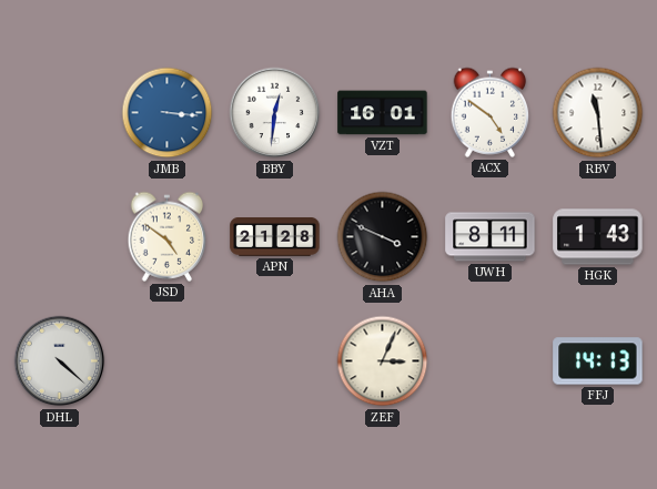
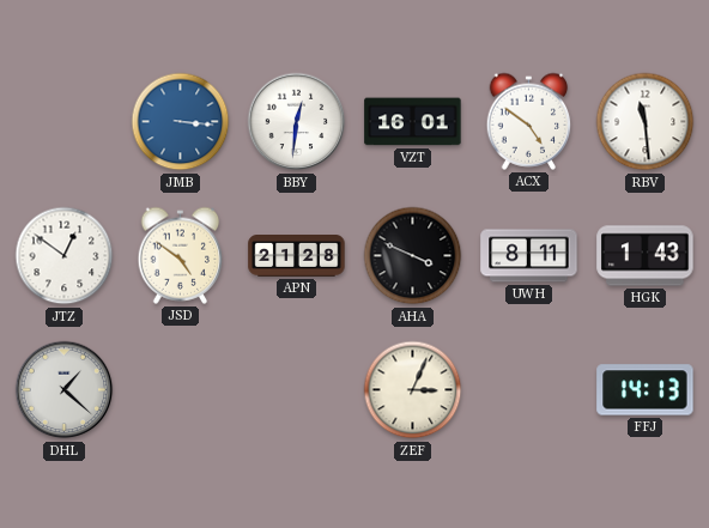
JTZ: none -> 12:51 (65, 256)
DHL: 4:22 -> 1:22 (65, 390)
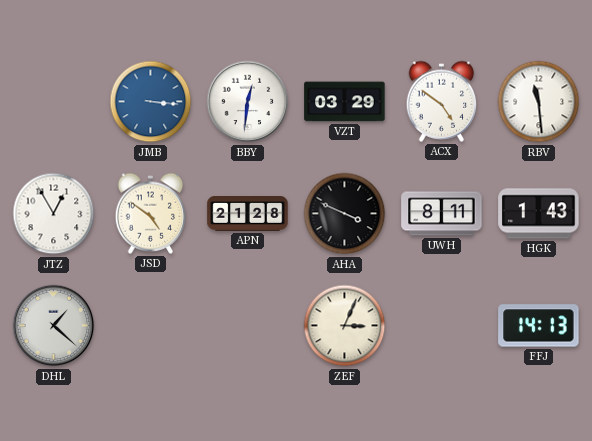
VZT: 16:01 -> 03:29 (345, 102)
JTZ: 12:51 -> 12:55 (54, 214)
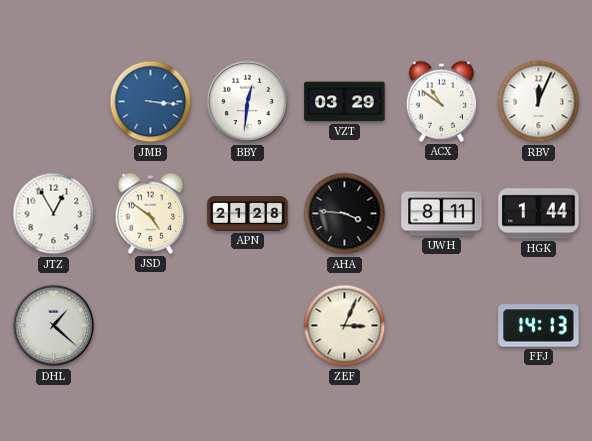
ACX: 4:51 -> 10:51 (442, 101)
RBV: 11:29 -> 12:04 (539, 102)
AHA: 3:49 -> 3:46 (345, 214)
HGK: 1:43 -> 1:44 (539, 214)
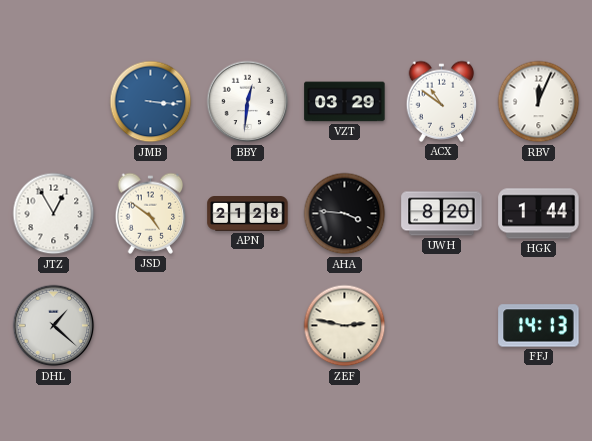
UWH: 8:11 -> 8:20 (442, 214)
ZEF: 3:04 -> 2:47 (345, 326)
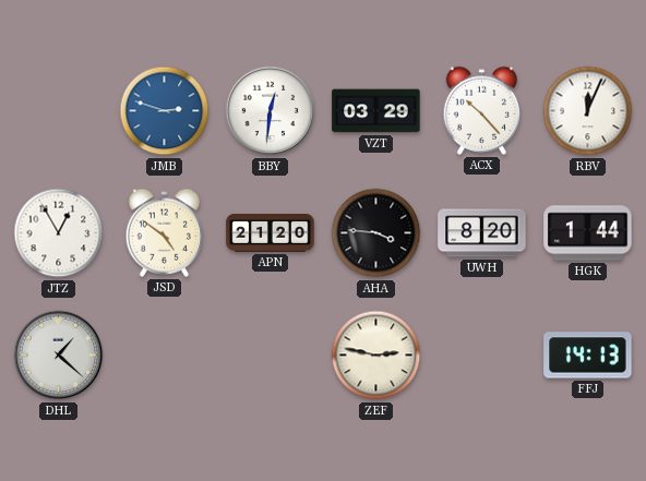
JMB: 3:16 -> 2:48 (165, 111)
ACX: 10:51 -> 10:23 (482, 110)
APN: 21:28 -> 21:20 (271, 233)
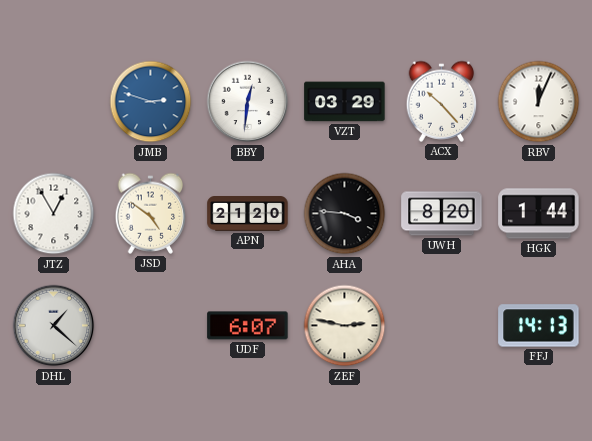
UDF: none -> 6:07 (248, 326)
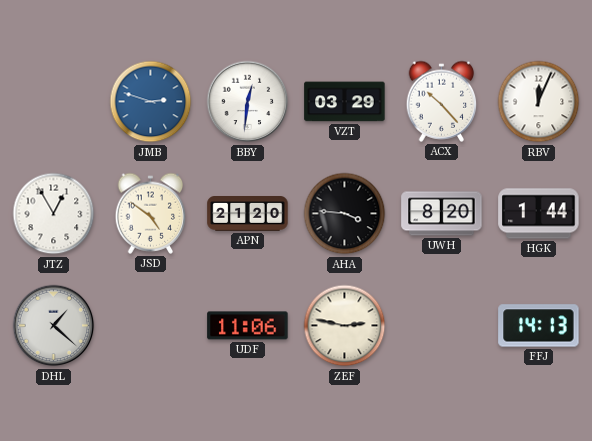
UDF: 6:07 -> 11:06 (248, 326)
